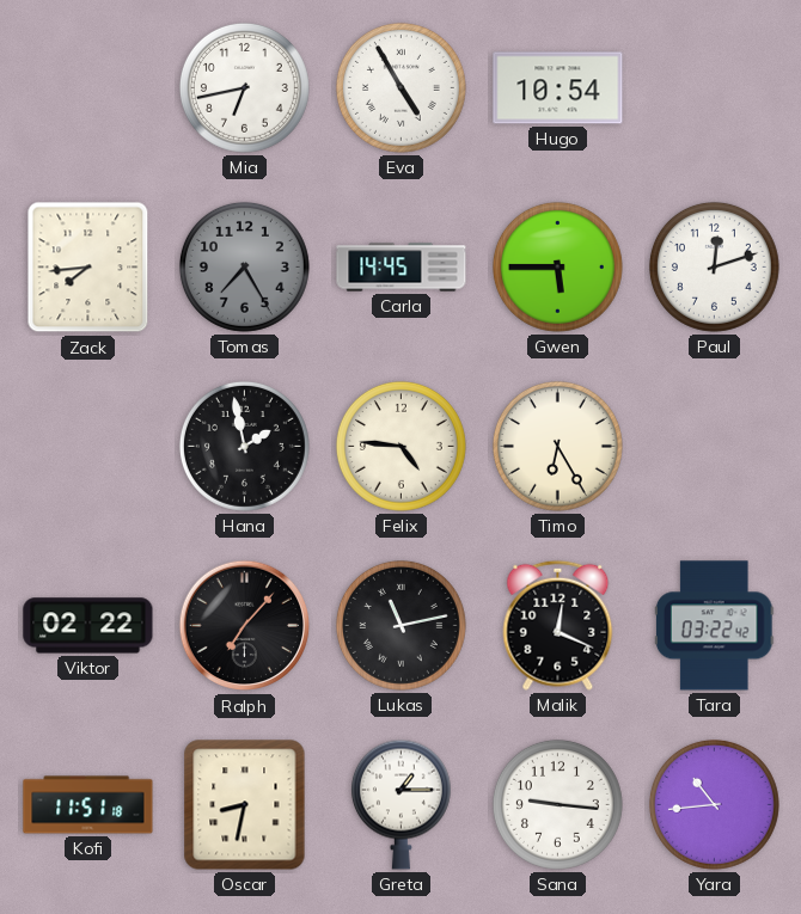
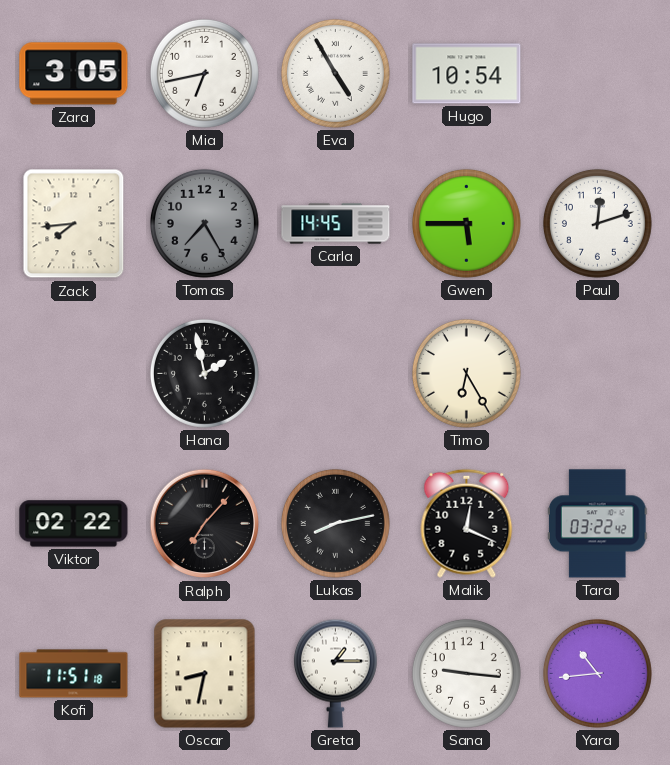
Zara: none -> 3:05 (74, 74)
Felix: 4:46 -> none (400, 446)
Lukas: 11:13 -> 8:13 (335, 523)
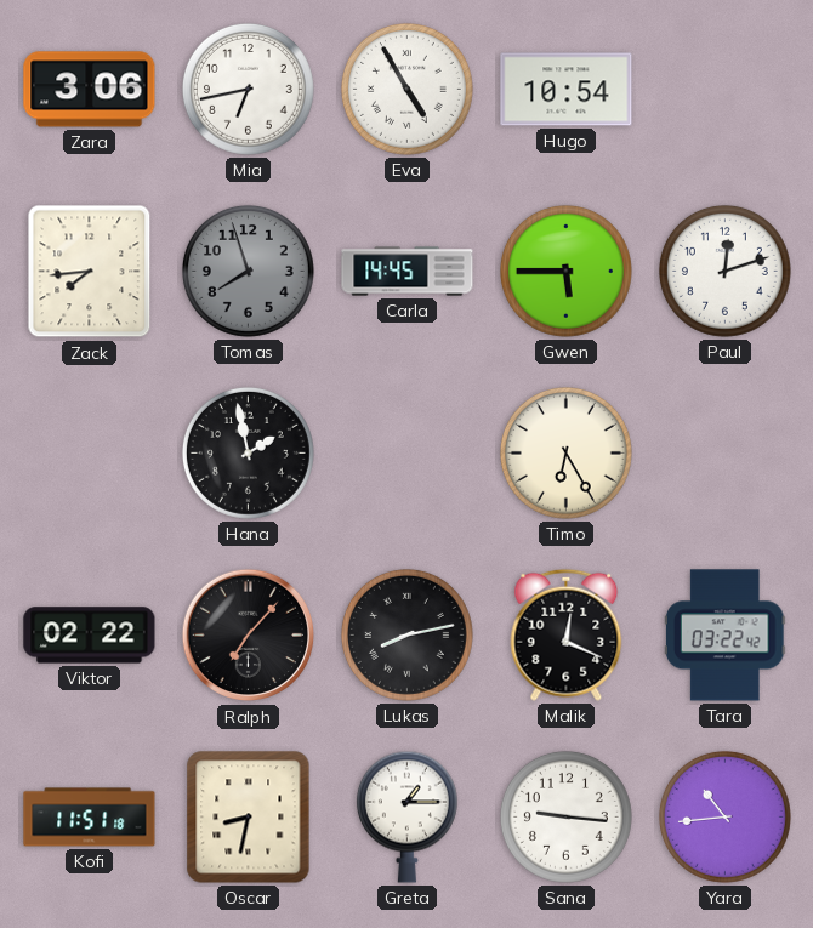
Zara: 3:05 -> 3:06 (90, 90)
Tomas: 7:25 -> 7:57 (248, 271)
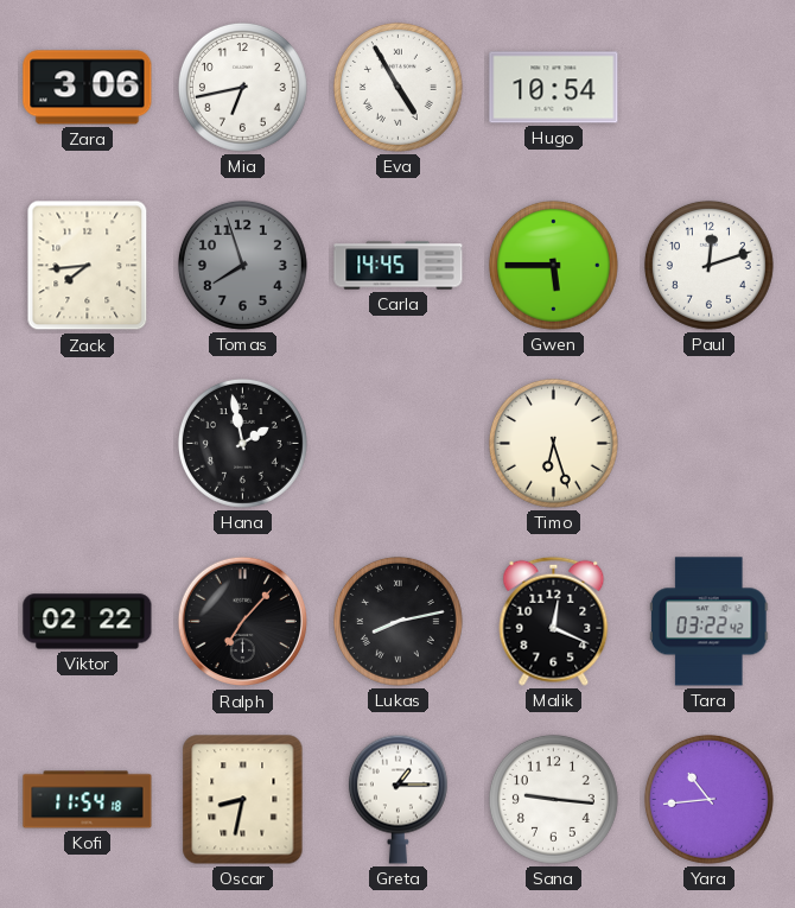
Timo: 6:25 -> 6:27 (553, 443)
Kofi: 11:51 -> 11:54 (88, 800)
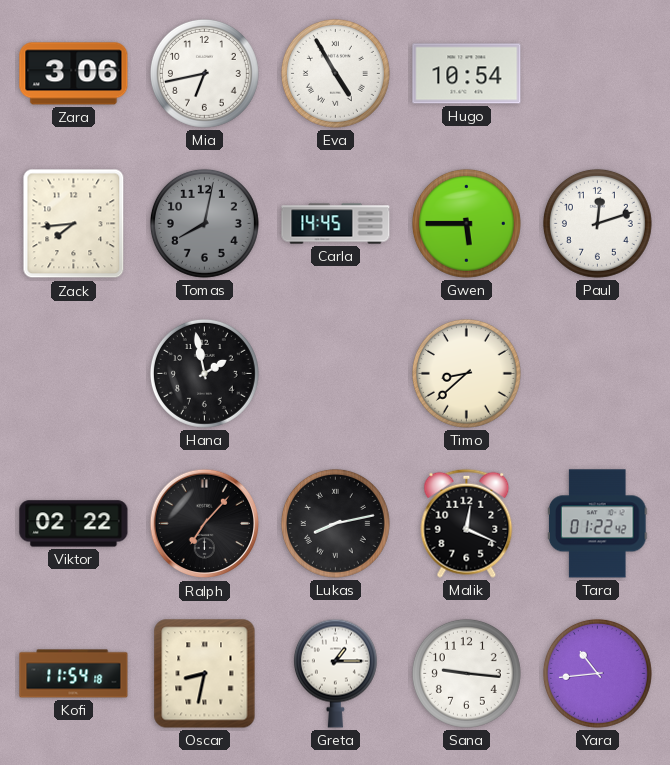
Tomas: 7:57 -> 8:02 (204, 223)
Timo: 6:27 -> 8:38 (466, 373)
Tara: 03:22 -> 01:22 (597, 524)
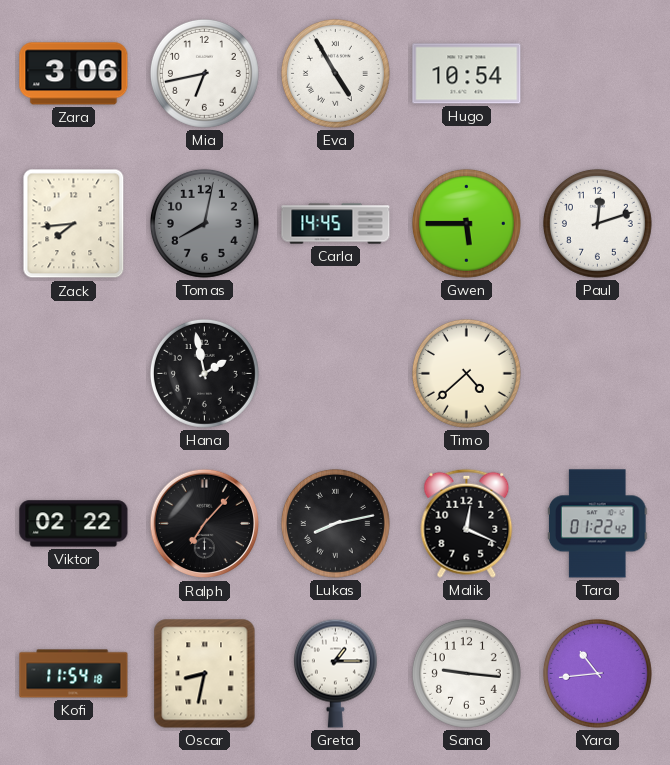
Timo: 8:38 -> 4:38 (466, 373)
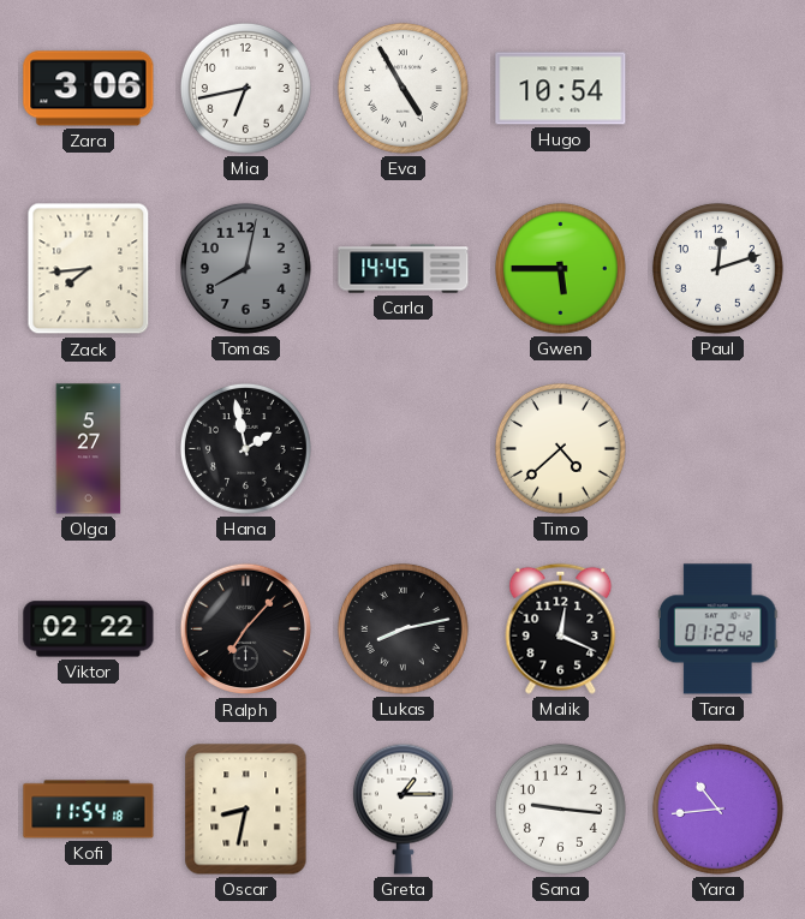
Olga: none -> 5:27 (89, 449)
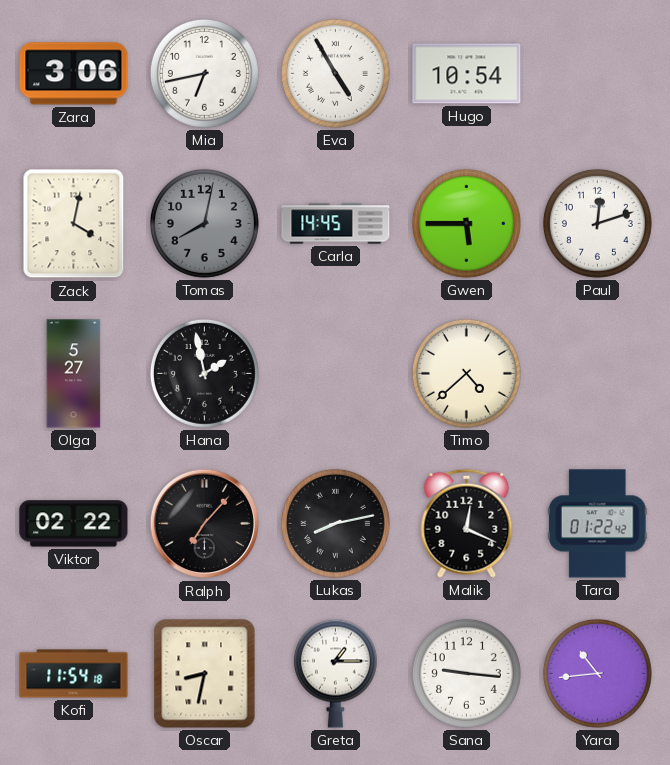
Zack: 7:44 -> 4:02 (74, 224)
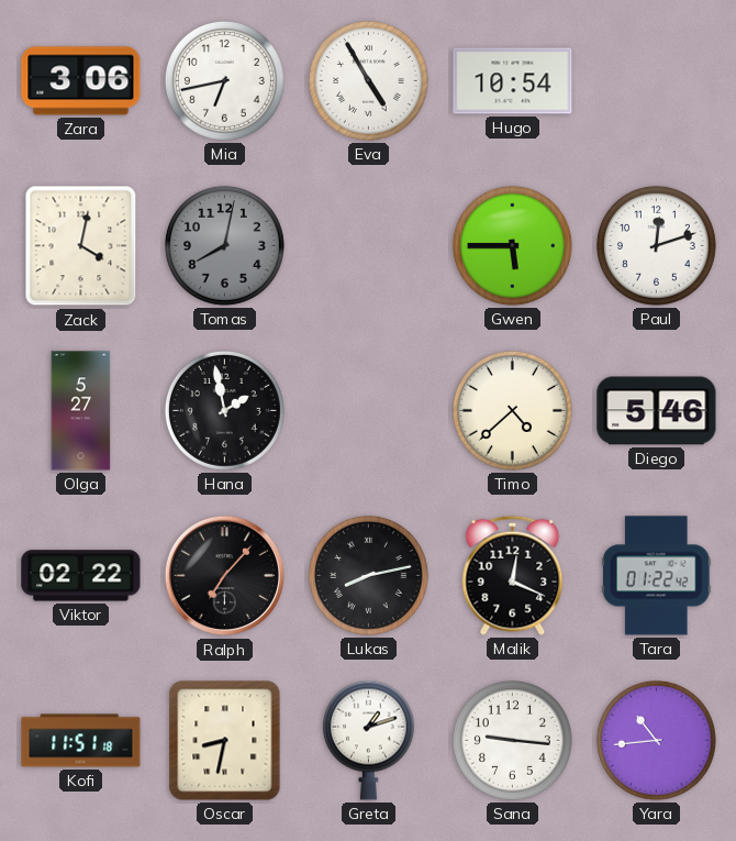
Carla: 14:45 -> none (336, 224)
Diego: none -> 5:46 (657, 411)
Kofi: 11:54 -> 11:51 (81, 741)
Greta: 1:15 -> 1:12 (368, 740)
